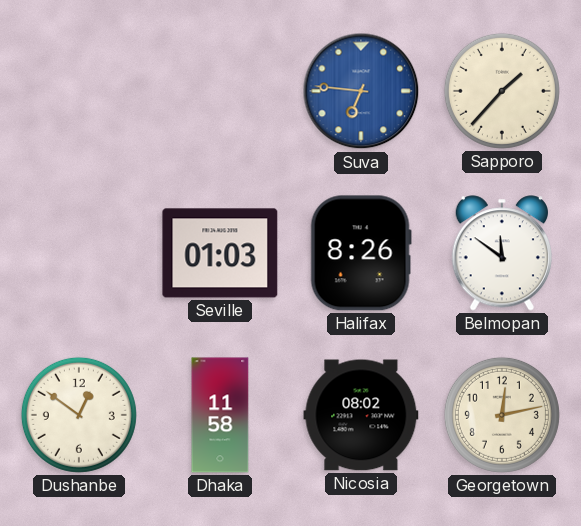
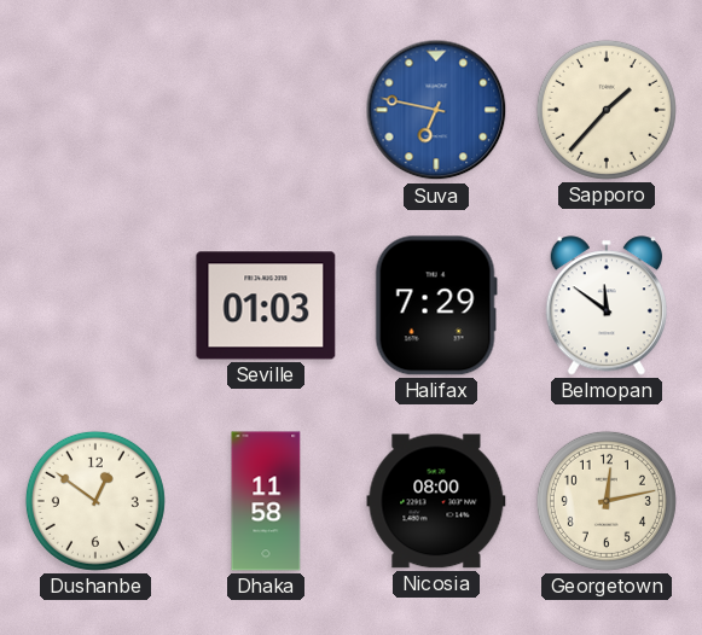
Suva: 6:46 -> 6:47 (436, 110)
Halifax: 8:26 -> 7:29 (436, 305)
Nicosia: 08:02 -> 08:00 (436, 501)
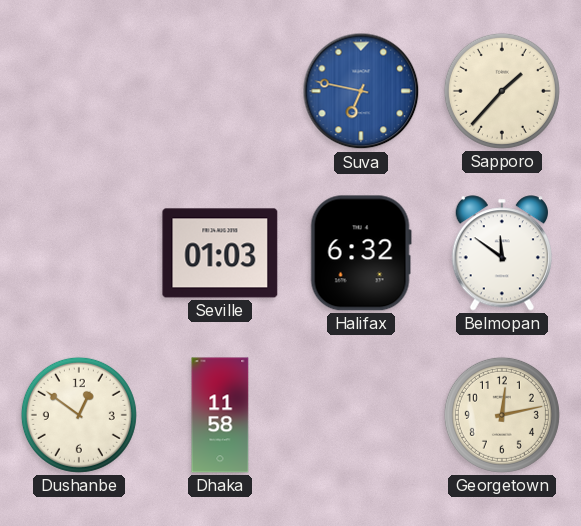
Halifax: 7:29 -> 6:32 (361, 253)
Nicosia: 08:00 -> none (436, 501)
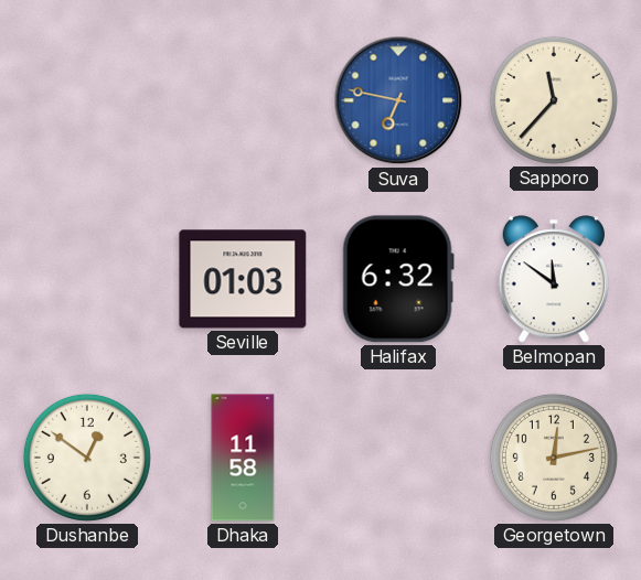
Sapporo: 1:37 -> 11:37 (554, 100)
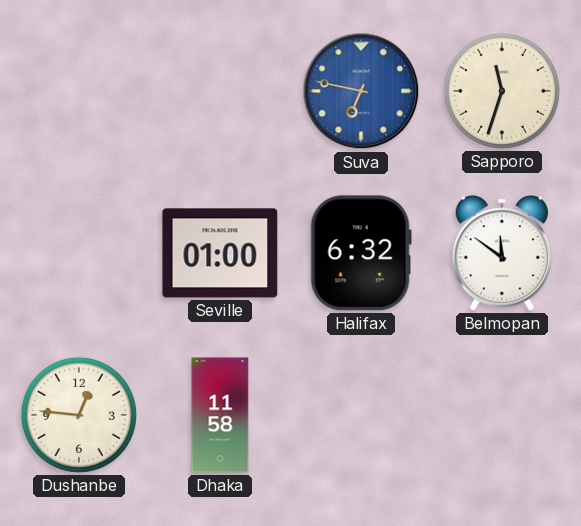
Sapporo: 11:37 -> 11:33 (502, 91)
Seville: 01:03 -> 01:00 (220, 253)
Dushanbe: 12:51 -> 12:46 (79, 415)
Georgetown: 12:13 -> none (554, 458)
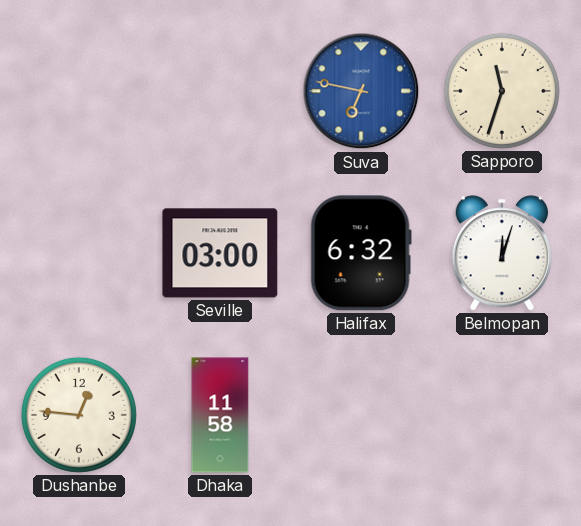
Seville: 01:00 -> 03:00 (220, 253)
Belmopan: 11:51 -> 12:03 (502, 253)
